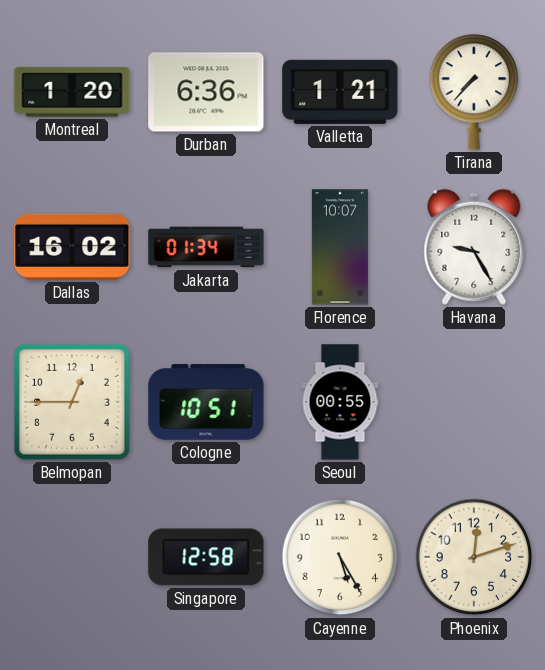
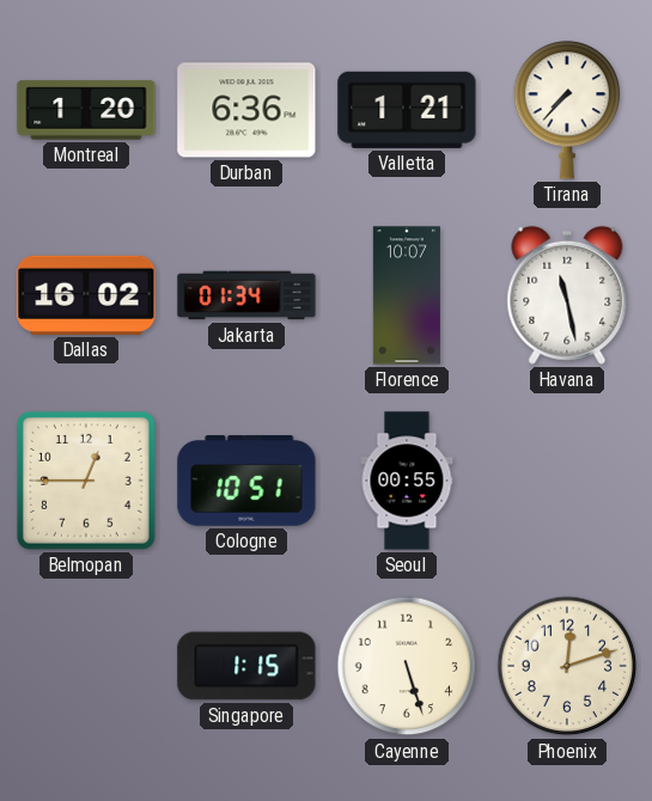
Havana: 9:25 -> 11:28 (567, 295)
Singapore: 12:58 -> 1:15 (246, 666)
Cayenne: 5:25 -> 5:27 (407, 666)
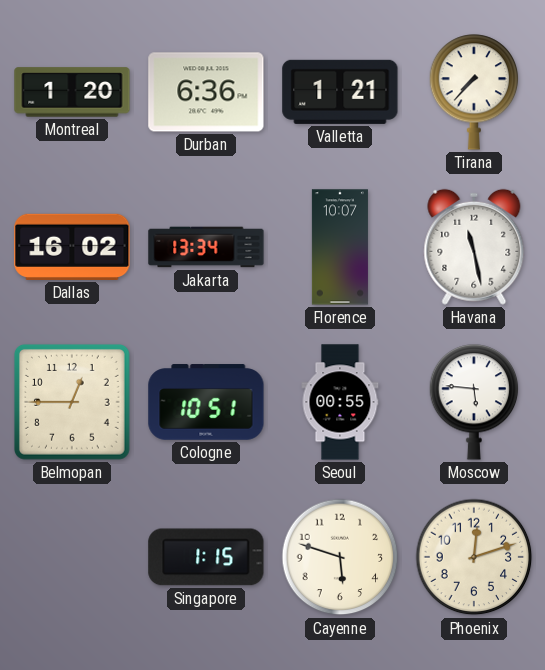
Jakarta: 01:34 -> 13:34 (206, 247)
Moscow: none -> 5:46 (474, 402)
Cayenne: 5:27 -> 5:48 (340, 557)
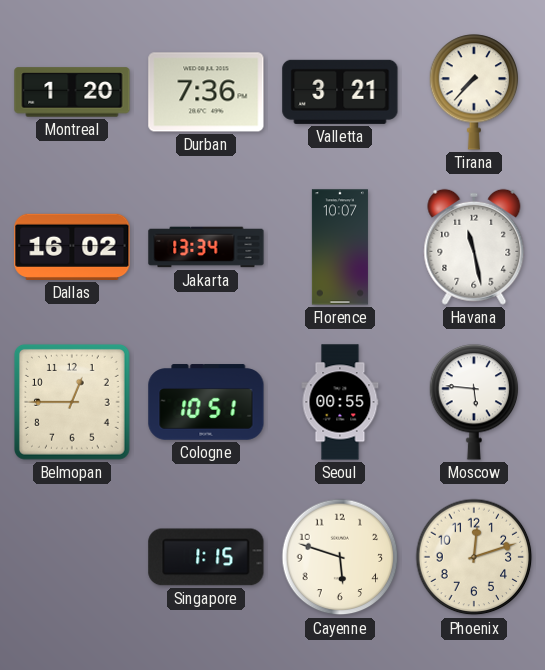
Durban: 6:36 -> 7:36 (206, 92)
Valletta: 1:21 -> 3:21 (340, 92)
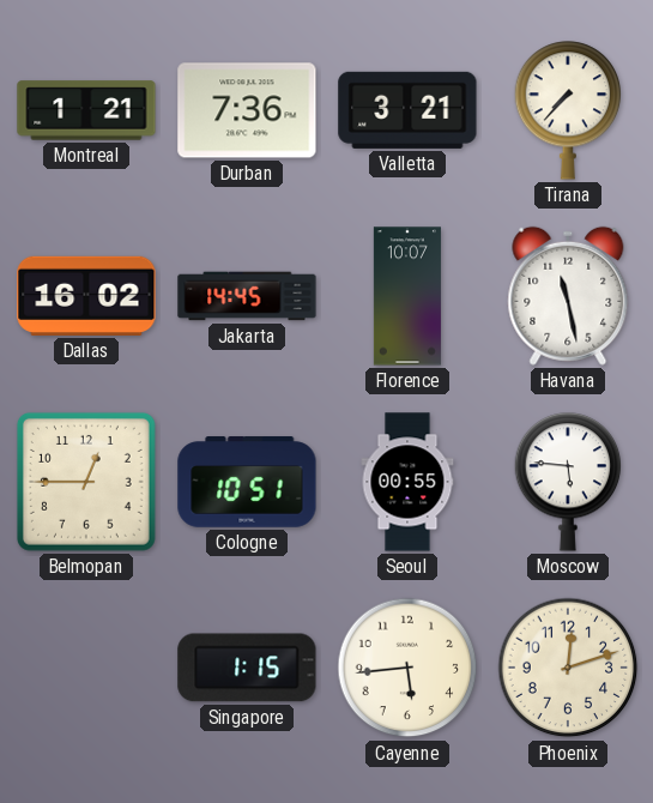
Montreal: 1:20 -> 1:21 (86, 110)
Jakarta: 13:34 -> 14:45 (247, 296)
Cayenne: 5:48 -> 5:44 (407, 668)
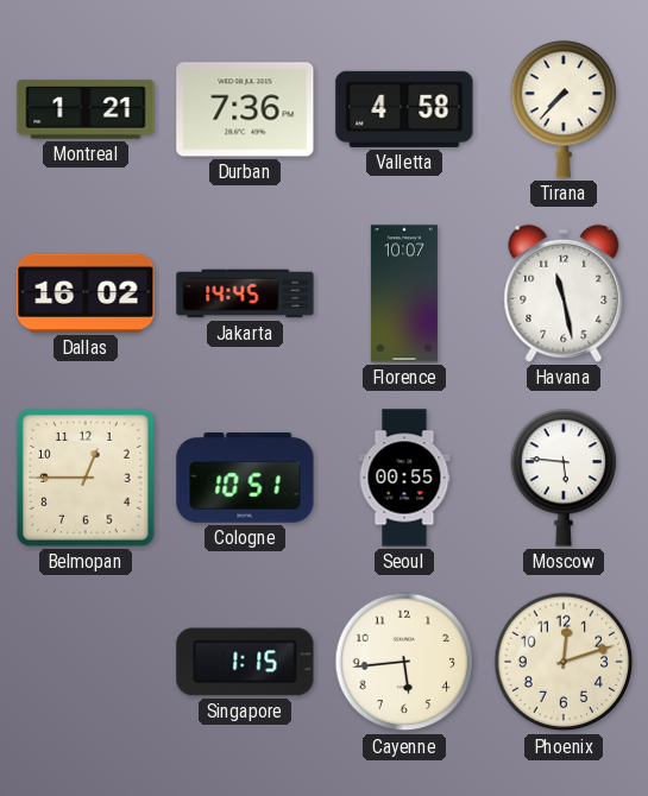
Valletta: 3:21 -> 4:58 (404, 109)
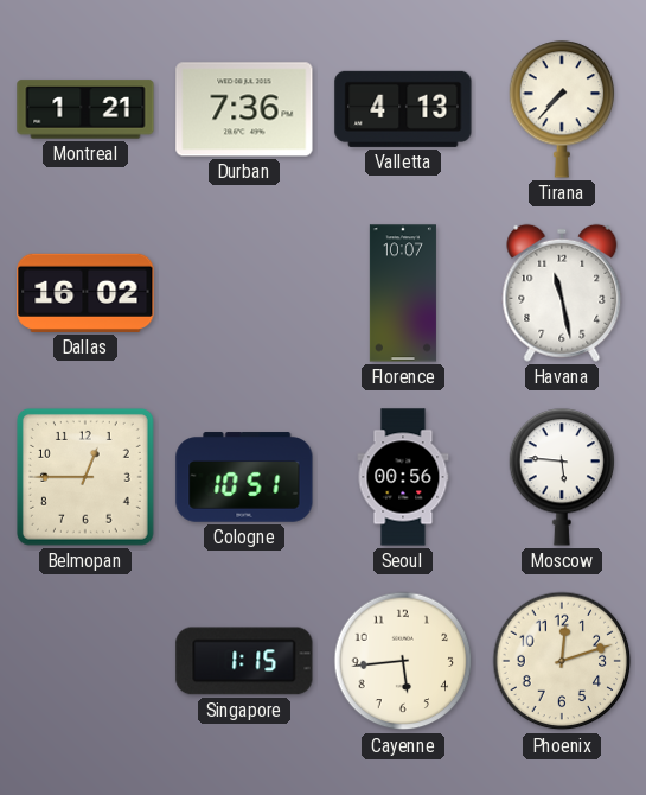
Valletta: 4:58 -> 4:13 (403, 109)
Jakarta: 14:45 -> none (245, 293)
Seoul: 00:55 -> 00:56 (403, 477)
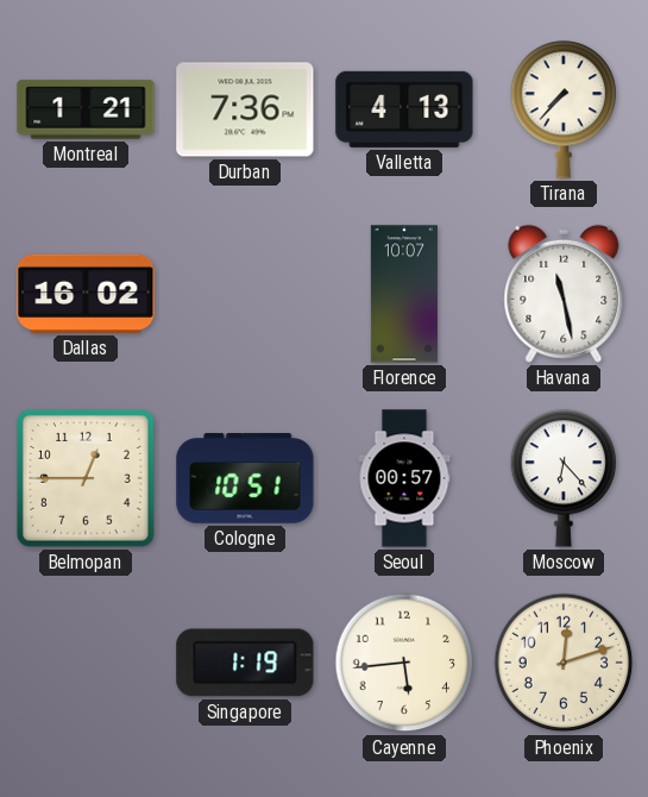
Seoul: 00:56 -> 00:57 (404, 478)
Moscow: 5:46 -> 6:23 (564, 478)
Singapore: 1:15 -> 1:19 (245, 663)
